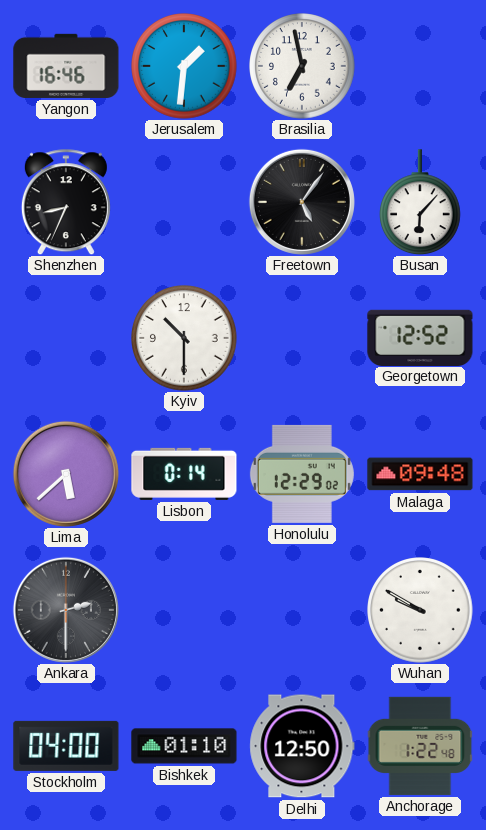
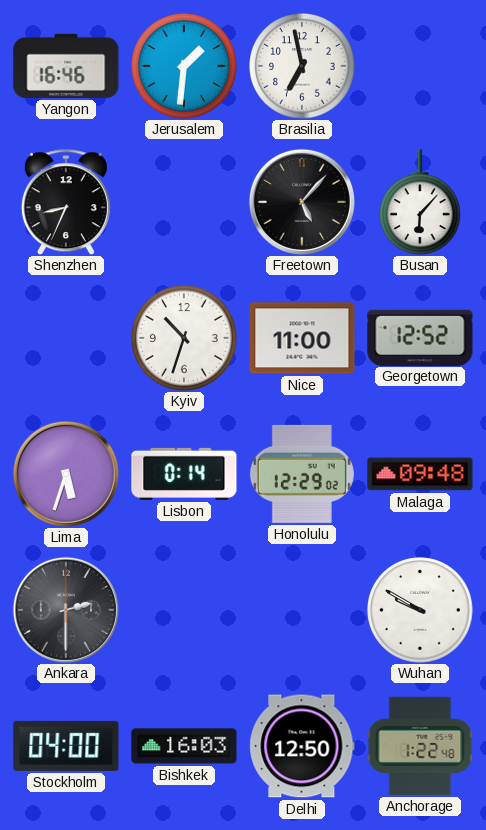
Freetown: 5:06 -> 5:07 (302, 202)
Kyiv: 10:30 -> 10:33 (184, 338)
Nice: none -> 11:00 (302, 338)
Lima: 5:38 -> 5:33 (66, 474)
Bishkek: 01:10 -> 16:03 (184, 746)
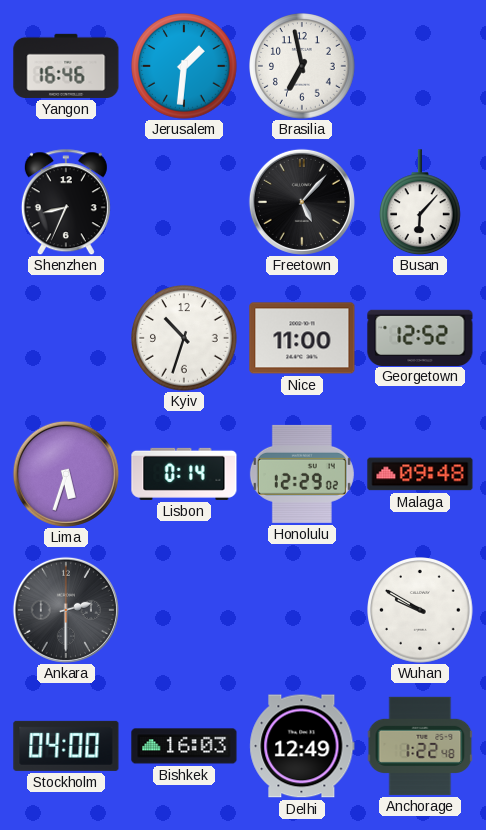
Delhi: 12:50 -> 12:49 (302, 746)
